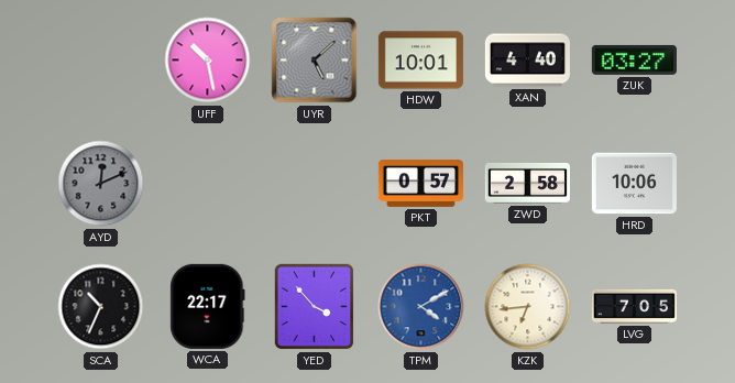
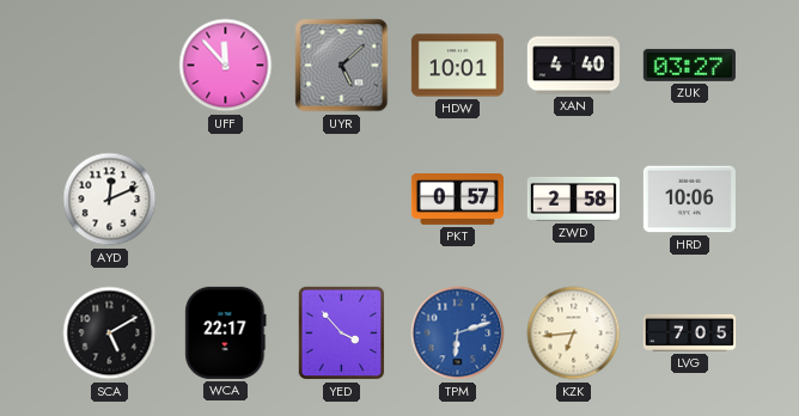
UFF: 10:28 -> 11:53 (226, 66)
AYD dial: grey -> white (110, 200)
SCA: 10:34 -> 5:10 (110, 334)
TPM: 4:10 -> 6:12 (458, 334)
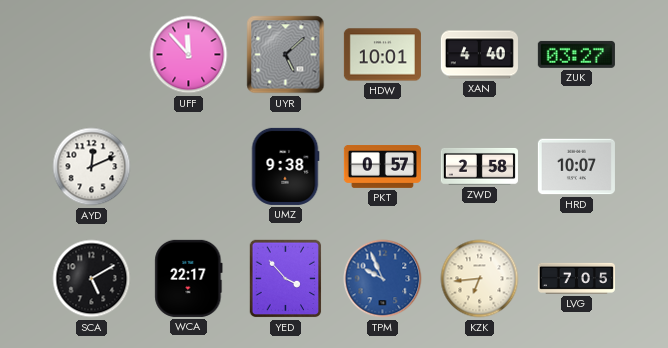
UMZ: none -> 9:38 (285, 166)
HRD: 10:06 -> 10:07 (576, 167)
TPM: 6:12 -> 9:56 (383, 279)
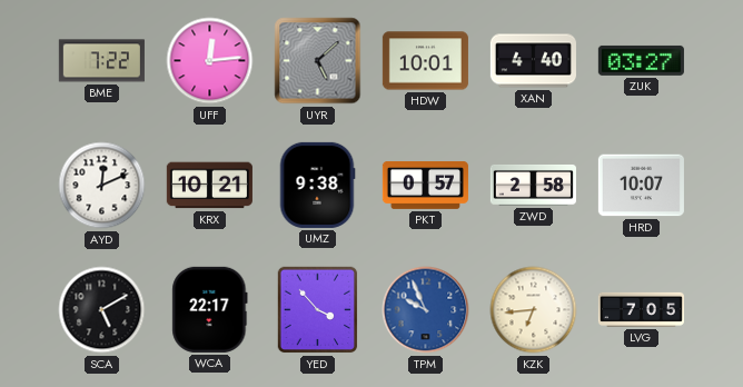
BME: none -> 7:22 (101, 61)
UFF: 11:53 -> 12:14 (210, 61)
KRX: none -> 10:21 (209, 186)
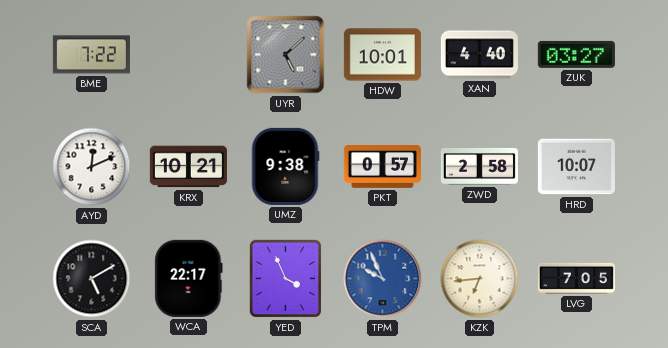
UFF: 12:14 -> none (210, 61)
YED: 3:53 -> 3:56 (286, 279)
